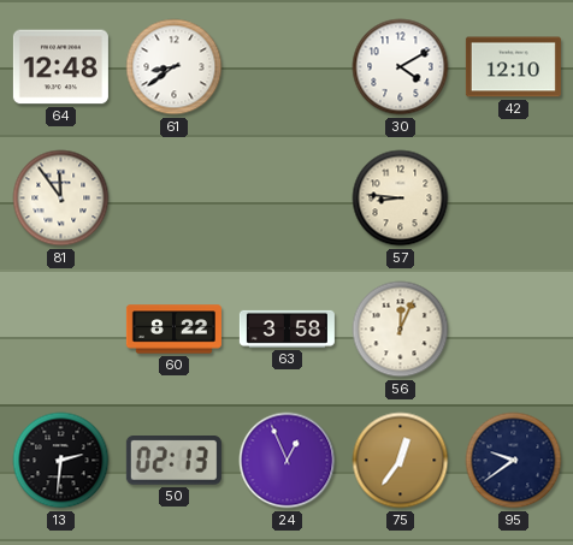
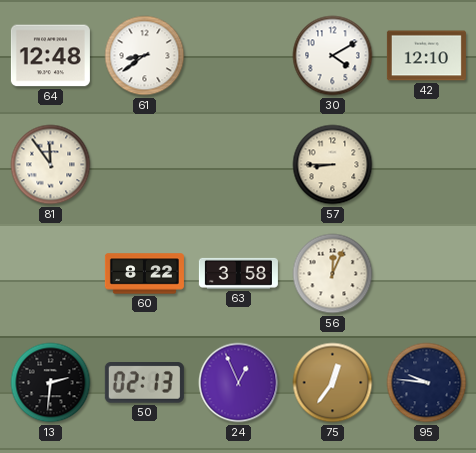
57: 8:46 -> 8:45 (333, 165)
95: 9:39 -> 9:46 (427, 383)
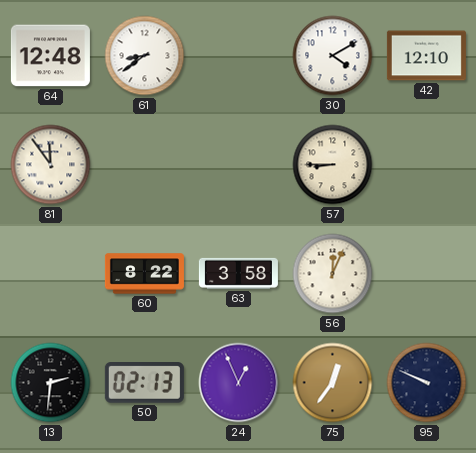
95: 9:46 -> 9:49 (427, 383)
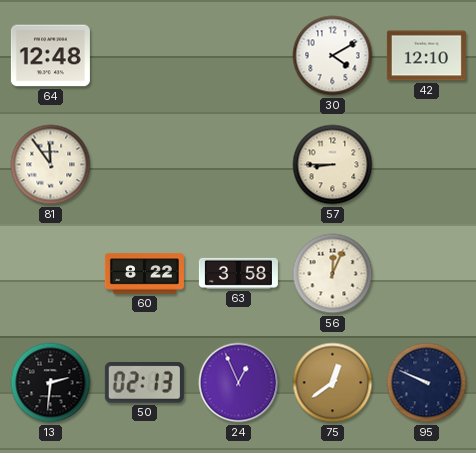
61: 8:39 -> none (145, 56)
75: 12:36 -> 12:39 (333, 383)
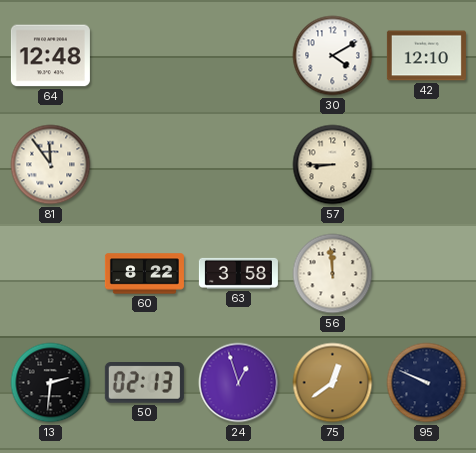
56: 12:04 -> 11:59 (333, 274)
24: 12:56 -> 12:57 (239, 383)
